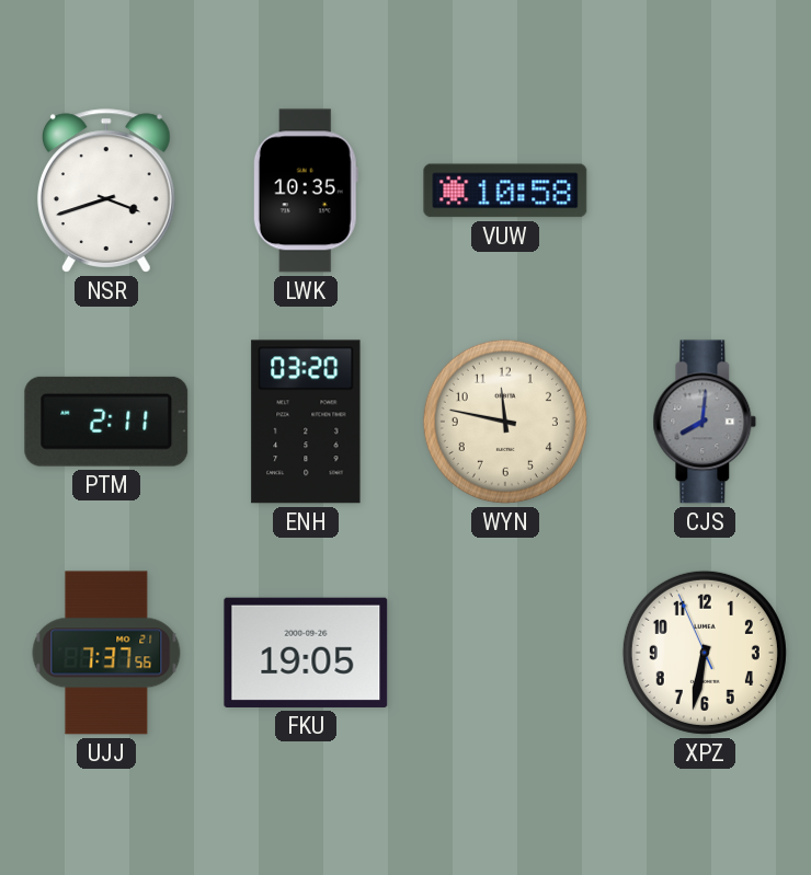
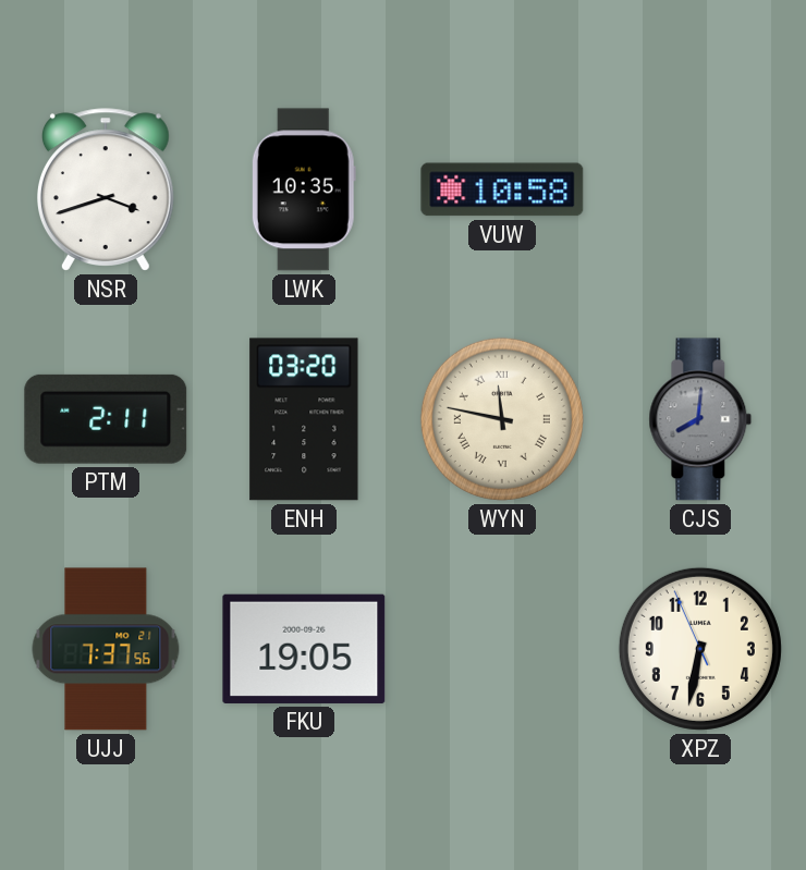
WYN numerals: Arabic -> Roman (502, 419)
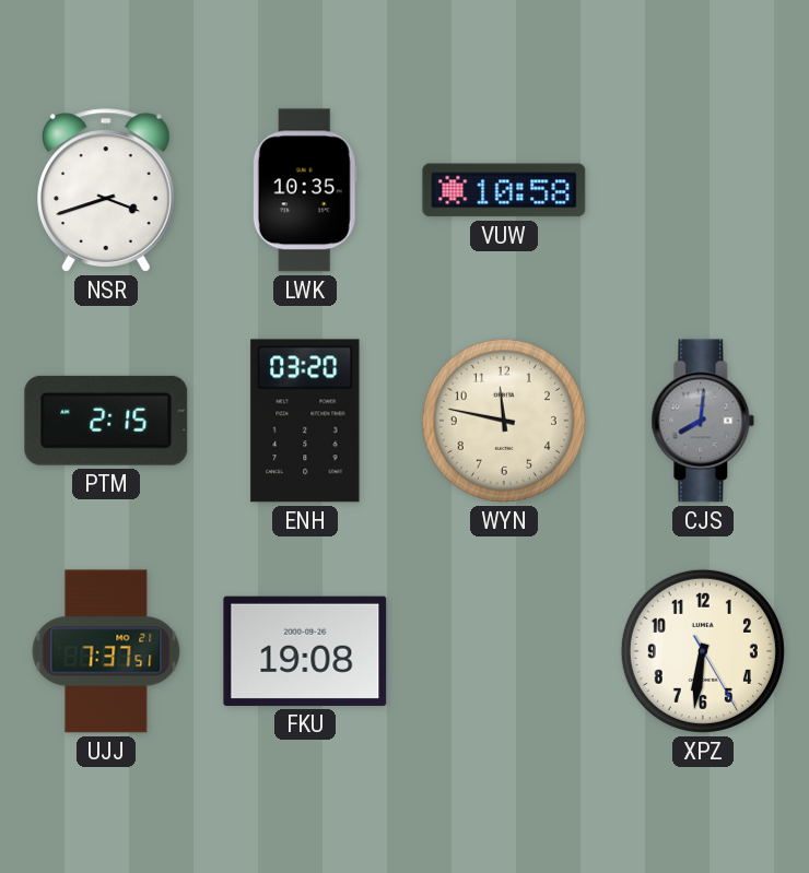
PTM: 2:11 -> 2:15 (106, 421)
WYN numerals: Roman -> Arabic (504, 421)
UJJ: 7:37:56 -> 7:37:51 (106, 651)
FKU: 19:05 -> 19:08 (305, 651)
XPZ: 6:31:56 -> 6:31:25 (703, 651)
